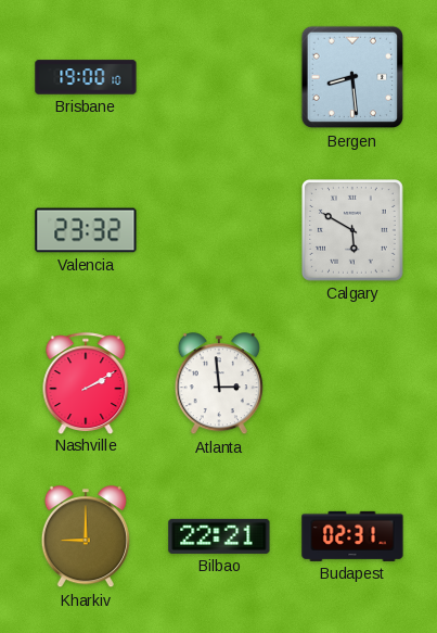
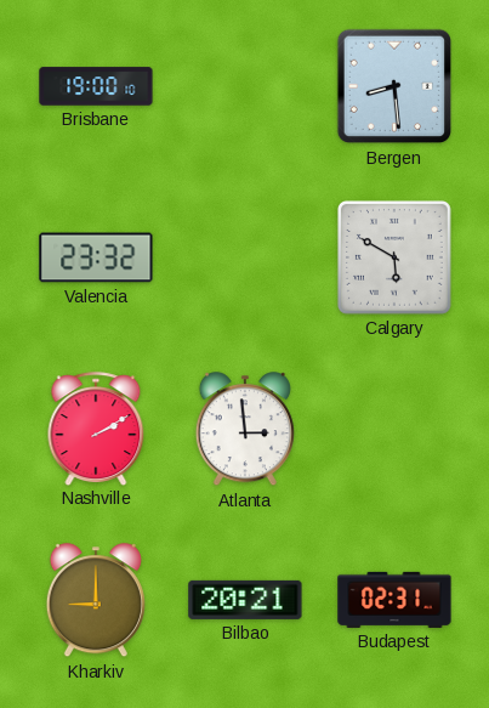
Bilbao: 22:21 -> 20:21 (245, 600)
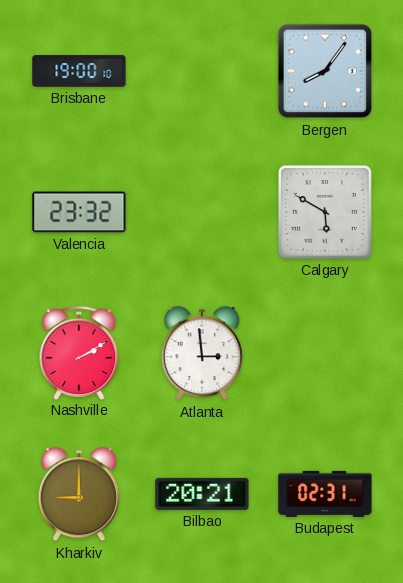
Bergen: 8:29 -> 8:06 (325, 71)
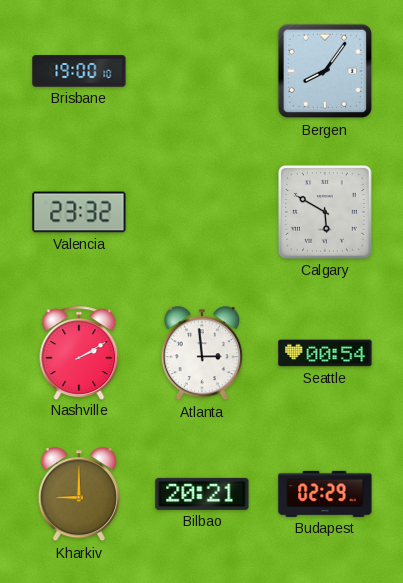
Seattle: none -> 00:54 (325, 353)
Budapest: 02:31 -> 02:29 (325, 494)
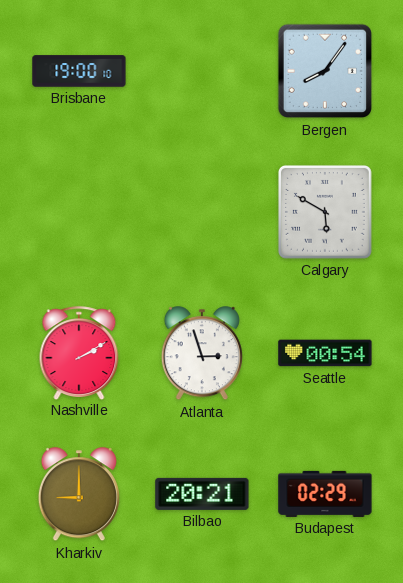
Valencia: 23:32 -> none (79, 212)
Atlanta: 2:59 -> 2:57 (202, 354)
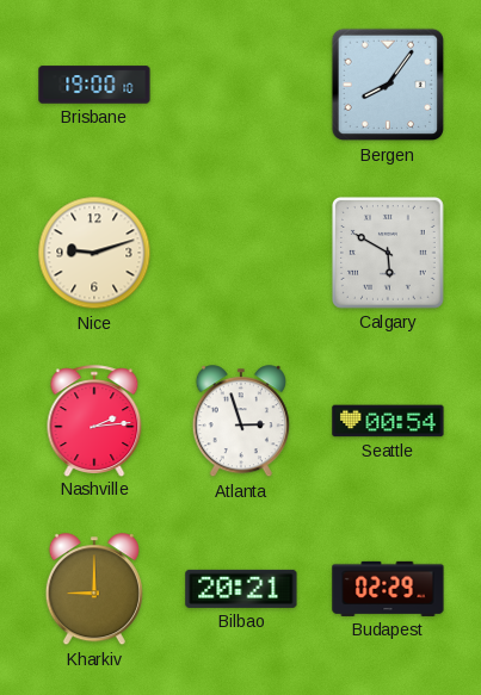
Nice: none -> 9:12 (94, 253)
Nashville: 2:10 -> 2:14 (94, 421)
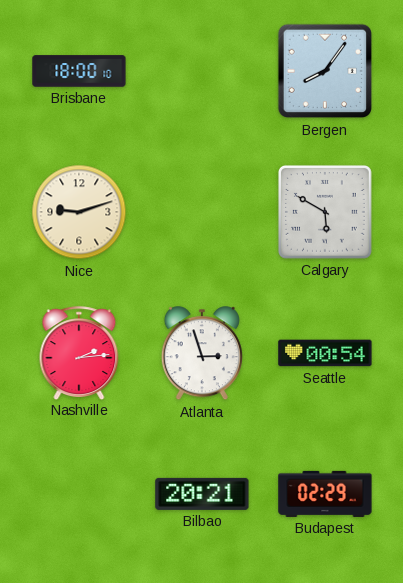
Brisbane: 19:00 -> 18:00 (79, 71)
Kharkiv: 9:00 -> none (94, 590)
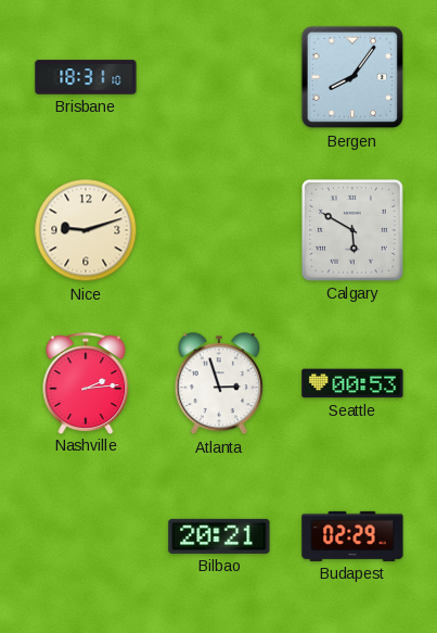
Brisbane: 18:00 -> 18:31 (86, 77)
Seattle: 00:54 -> 00:53 (352, 383)
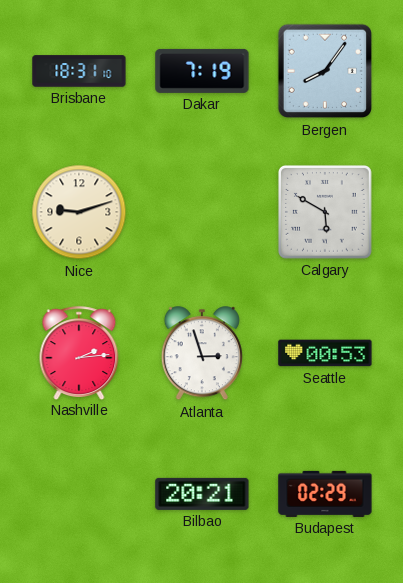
Dakar: none -> 7:19 (202, 71)
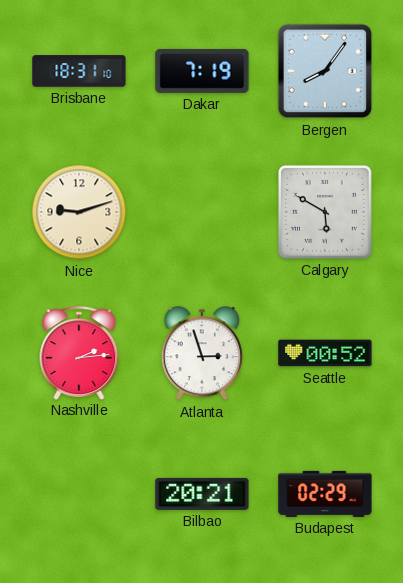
Seattle: 00:53 -> 00:52 (325, 353)
